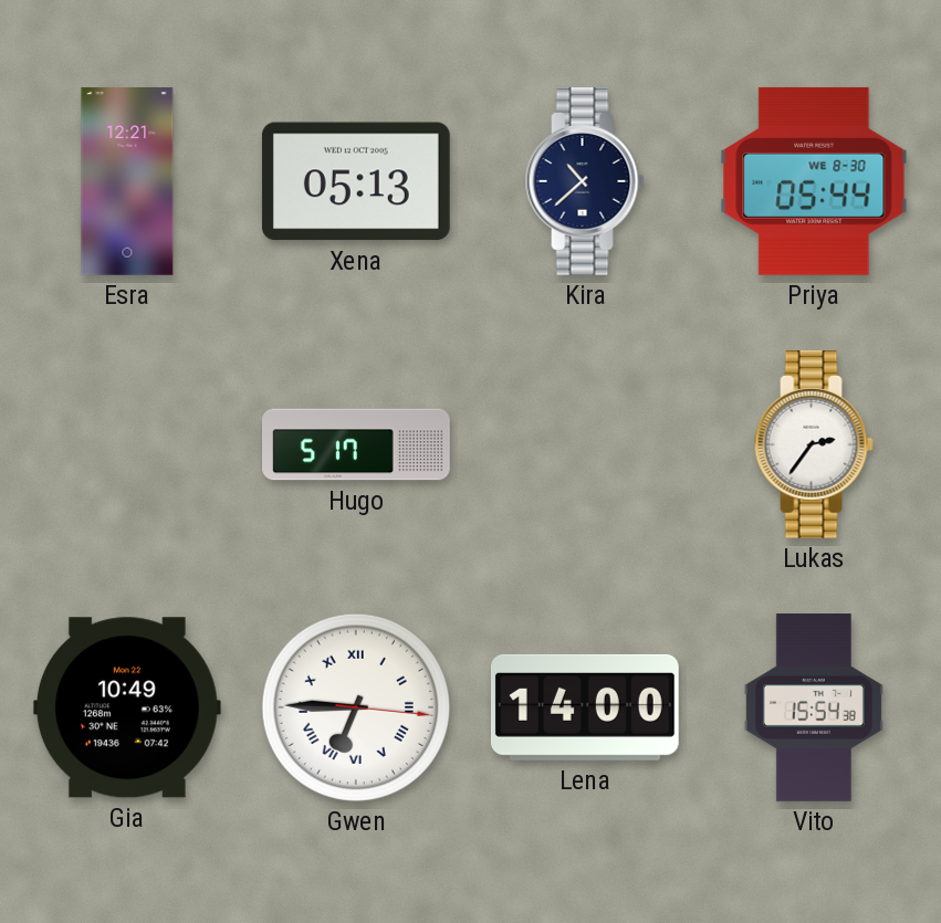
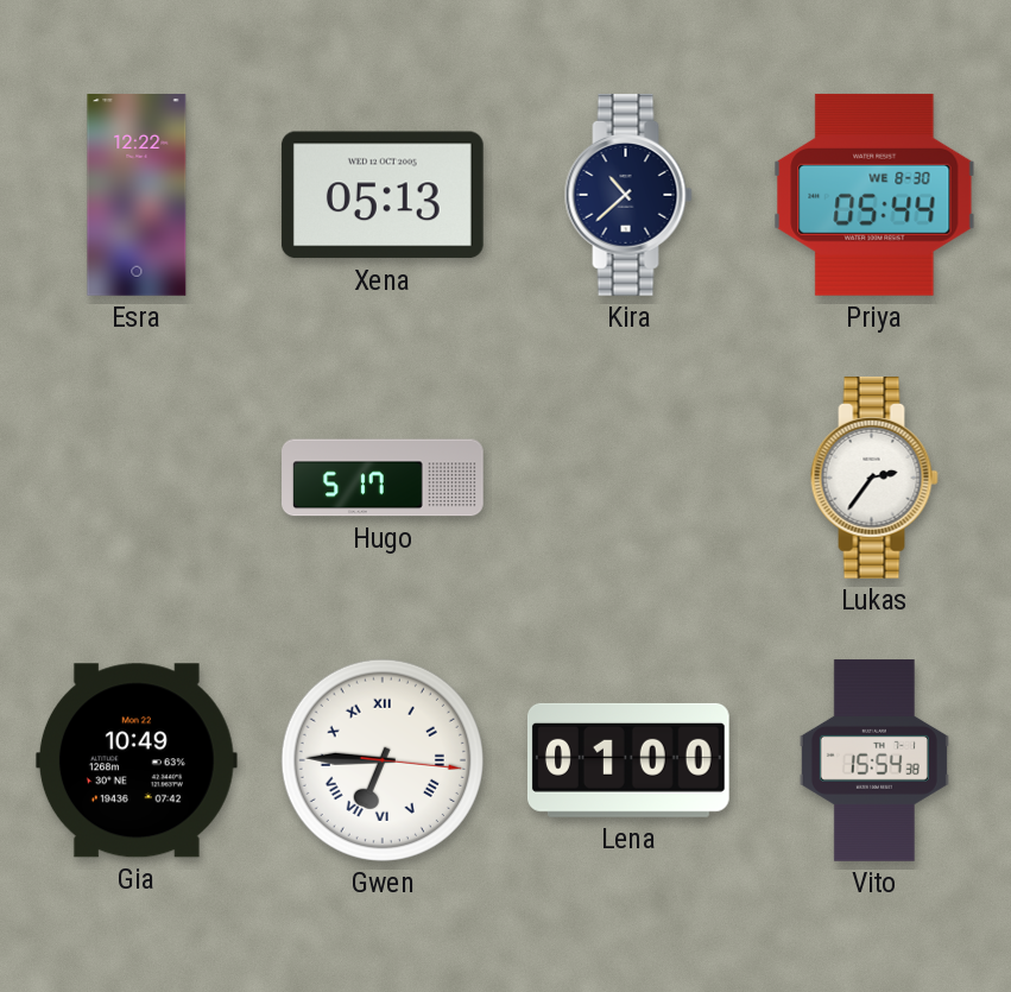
Esra: 12:21 -> 12:22 (137, 196)
Lena: 14:00 -> 01:00 (628, 760)
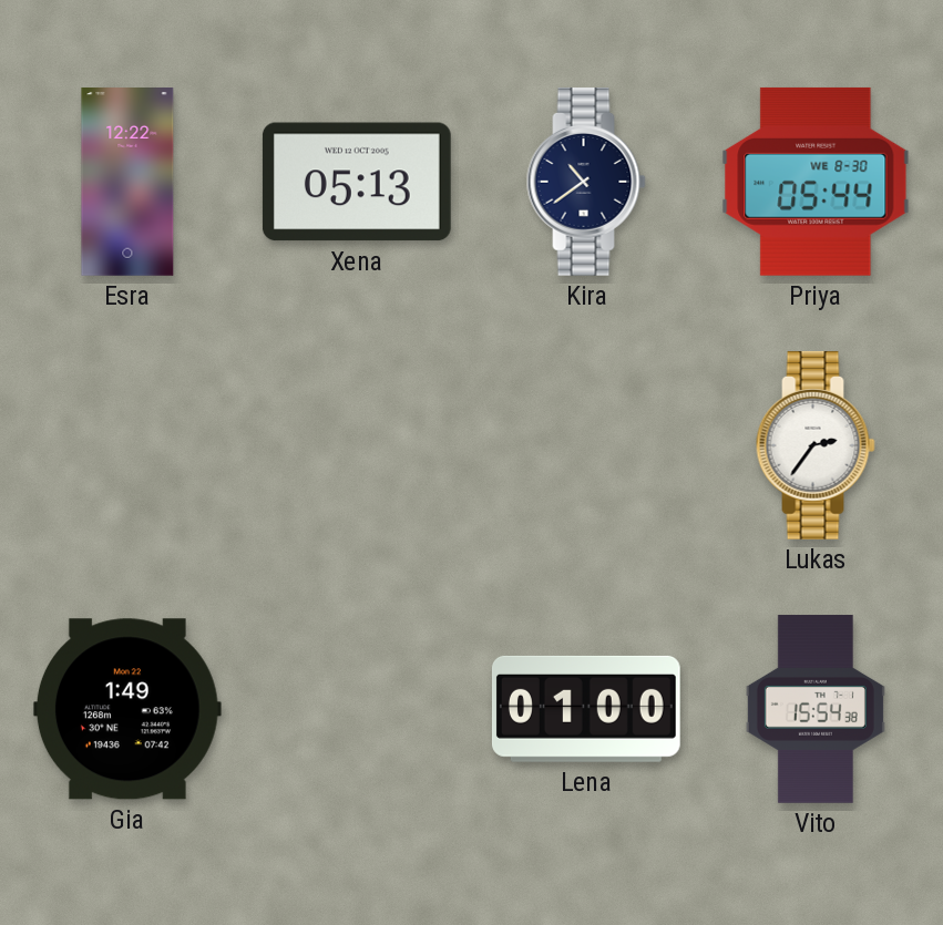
Kira: 10:38 -> 10:39 (586, 182)
Hugo: 5:17 -> none (384, 478)
Gia: 10:49 -> 1:49 (127, 709)
Gwen: 6:45 -> none (383, 760)
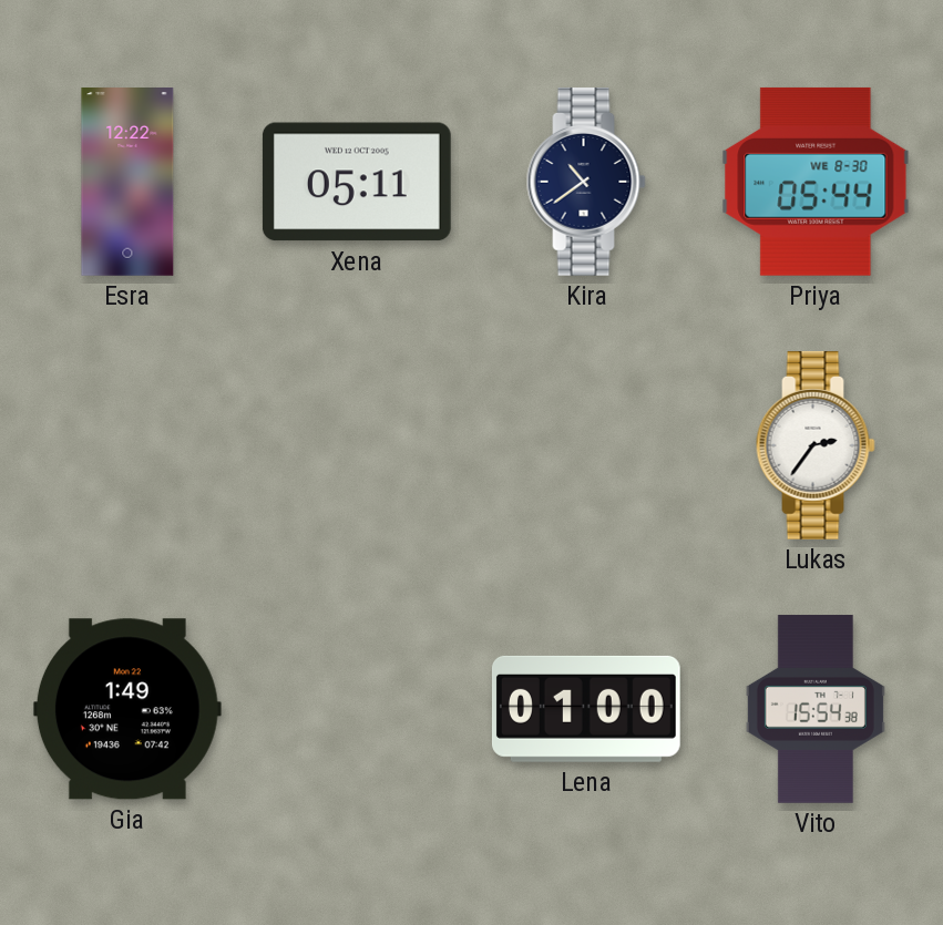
Xena: 05:13 -> 05:11 (357, 182)
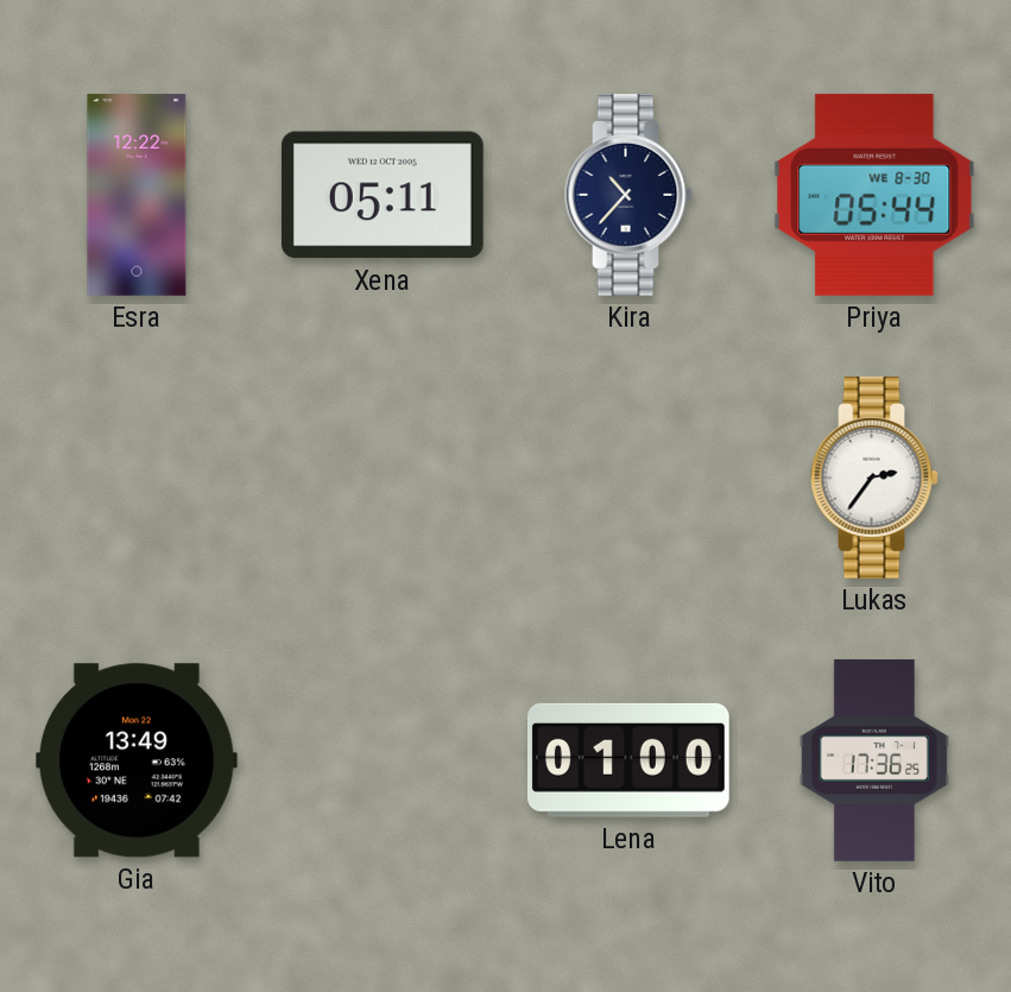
Kira: 10:39 -> 10:37 (628, 195)
Gia: 1:49 -> 13:49 (137, 760)
Vito: 15:54 -> 17:36 (874, 760)
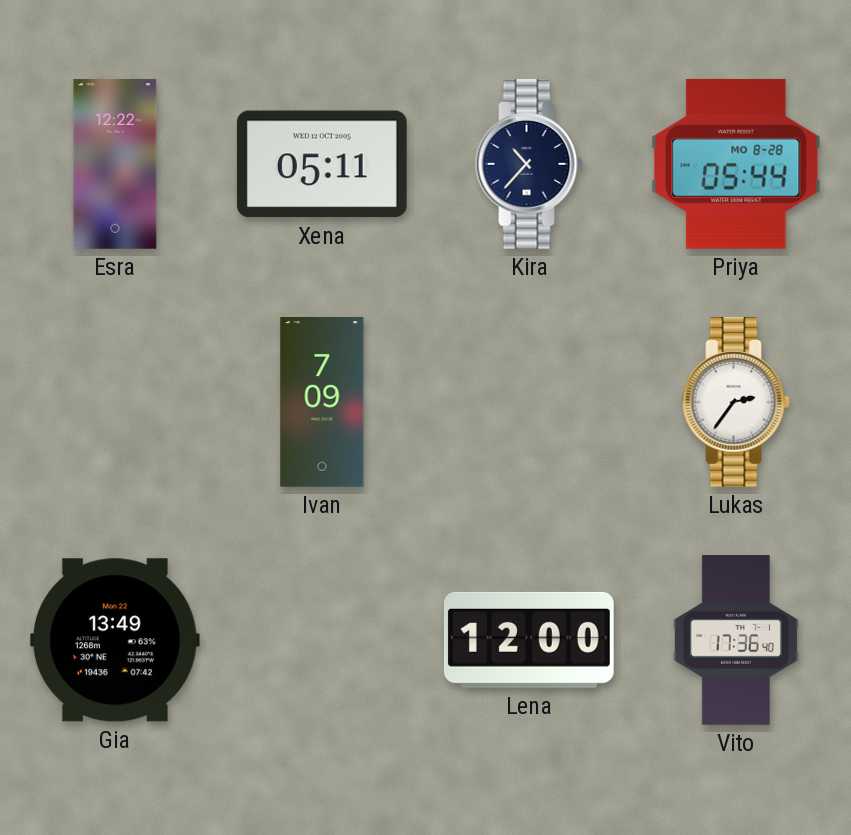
Priya date: WE 8-30 -> MO 8-28 (736, 164)
Ivan: none -> 7:09 (322, 403)
Lena: 01:00 -> 12:00 (529, 640)
Vito: 17:36:25 -> 17:36:40 (736, 640)
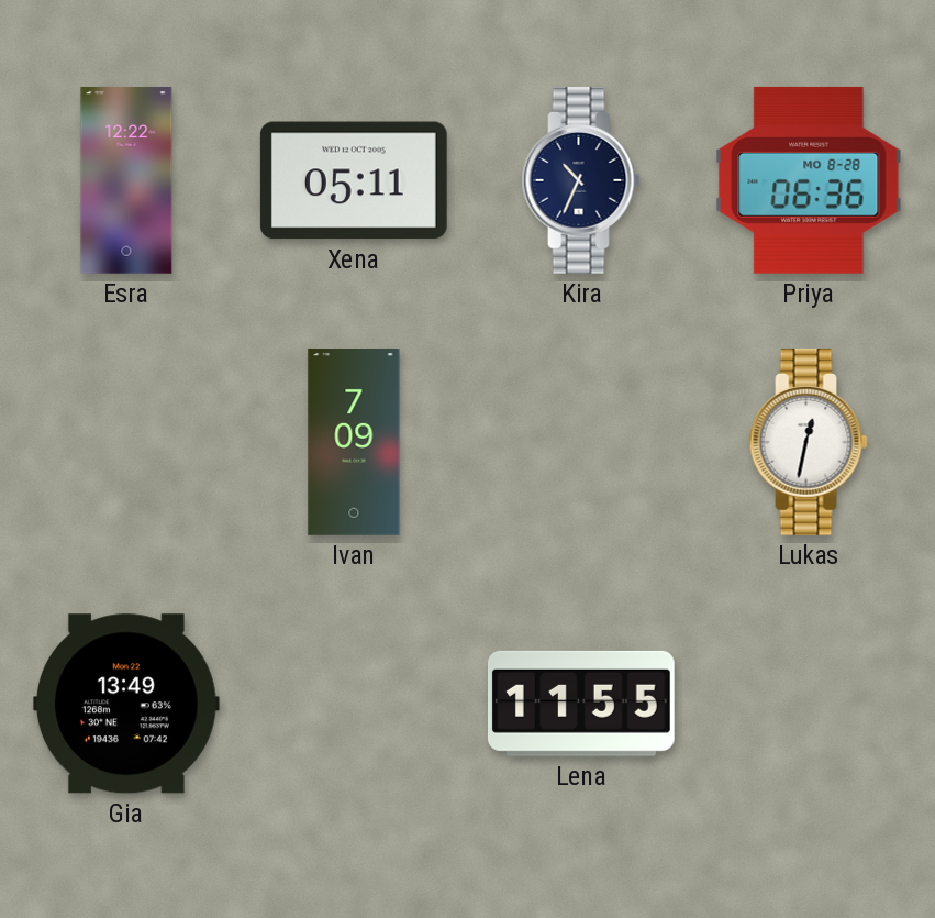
Kira: 10:37 -> 10:34 (581, 180)
Priya: 05:44 -> 06:36 (809, 180)
Lukas: 2:36 -> 12:32 (809, 442)
Lena: 12:00 -> 11:55 (581, 704)
Vito: 17:36 -> none (736, 640)
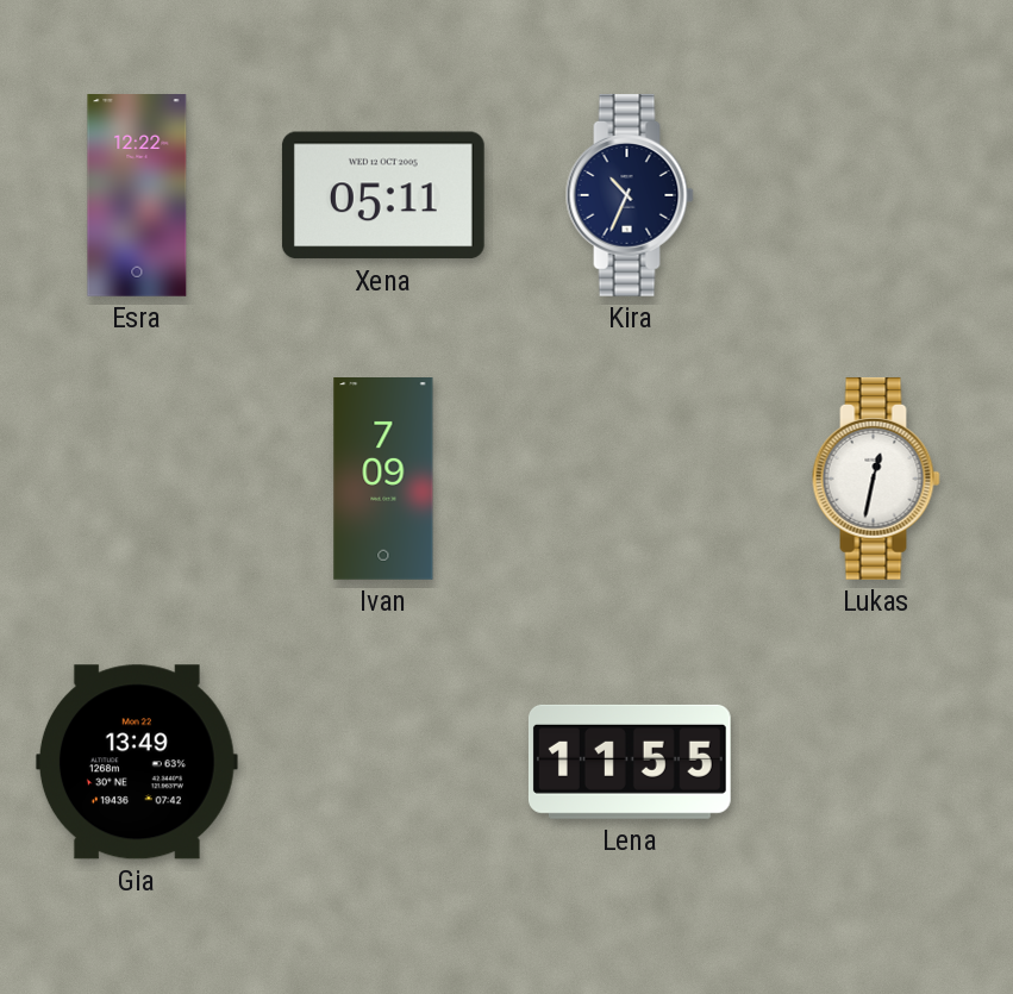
Priya: 06:36 -> none (809, 180)
